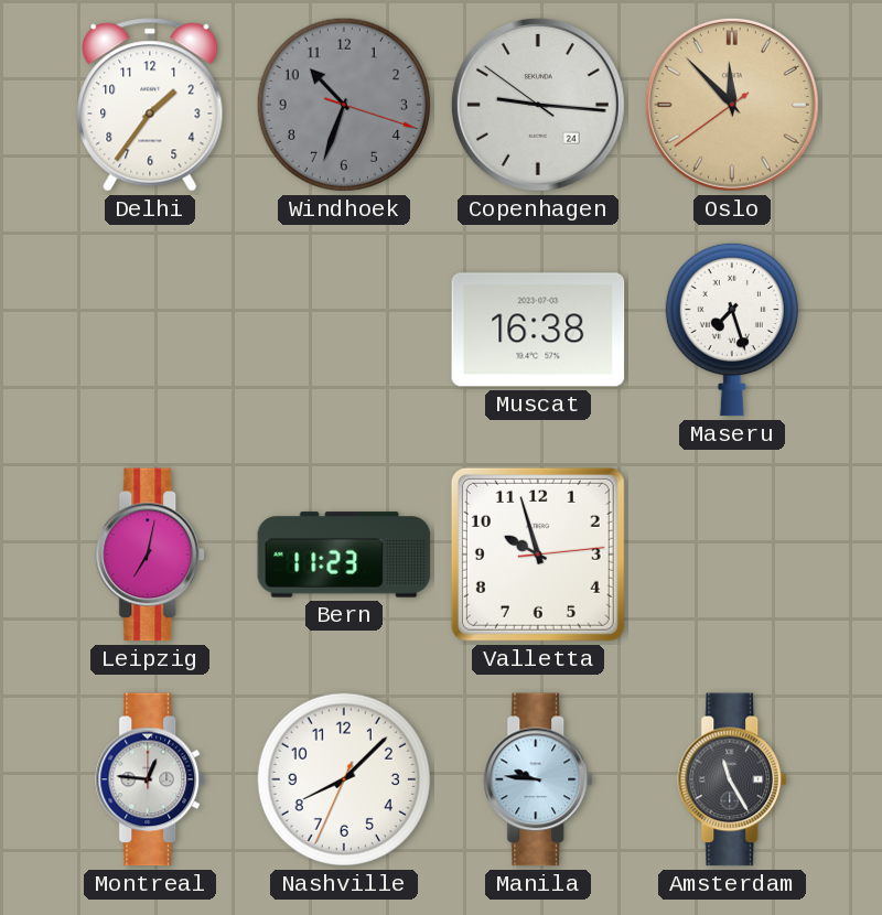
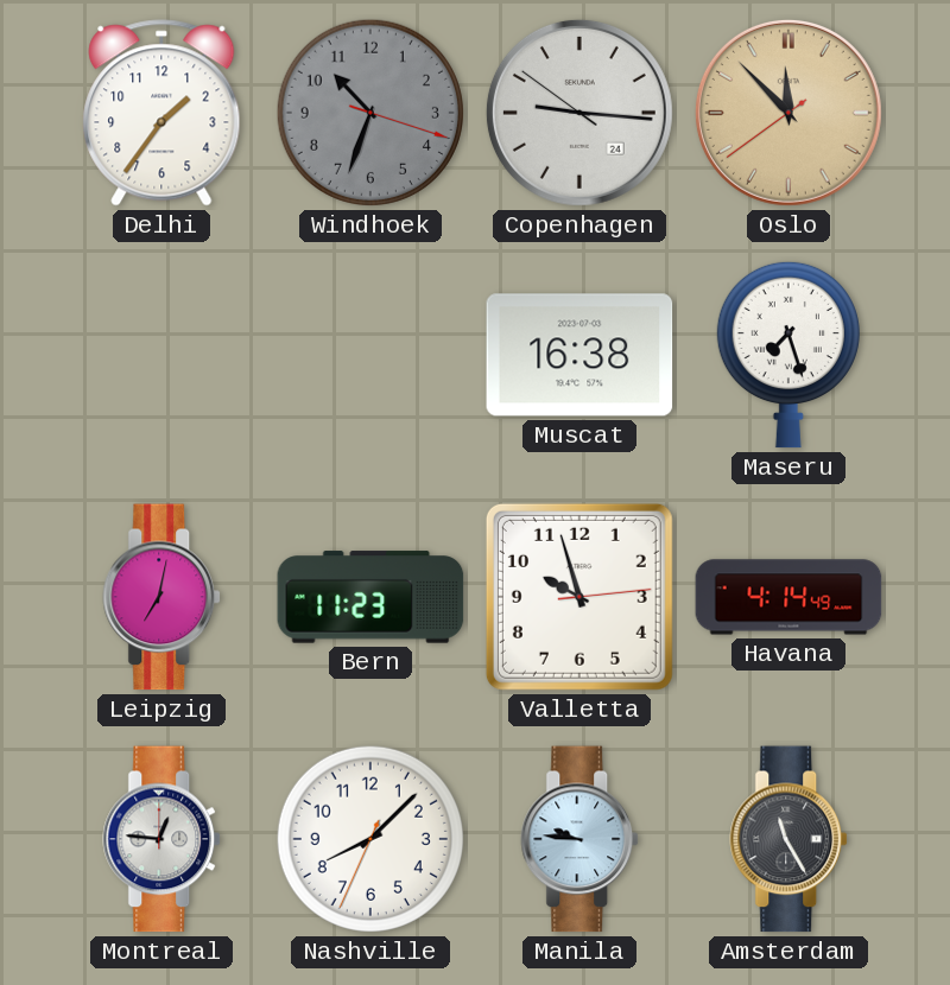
Havana: none -> 4:14 (788, 597)
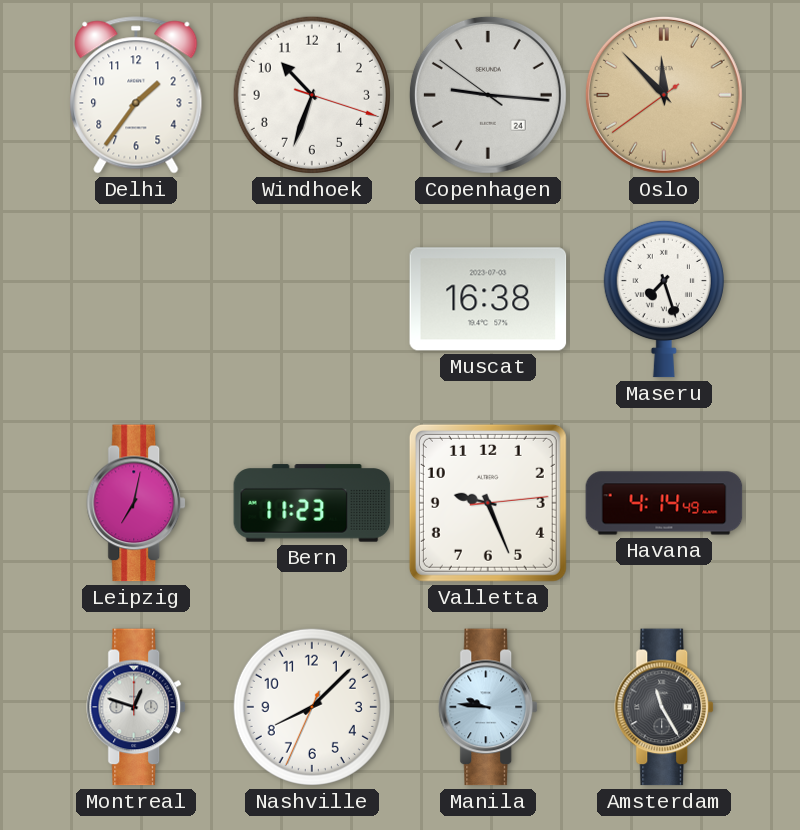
Windhoek dial: grey -> white (312, 95)
Valletta: 9:57 -> 9:26 (488, 503)
Montreal: 12:46 -> 12:48 (137, 707)
